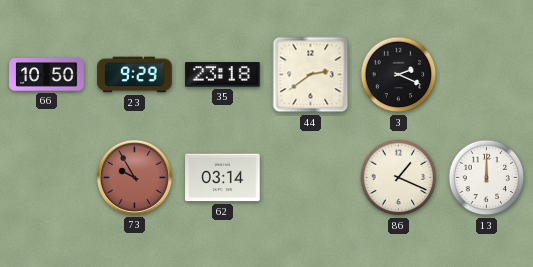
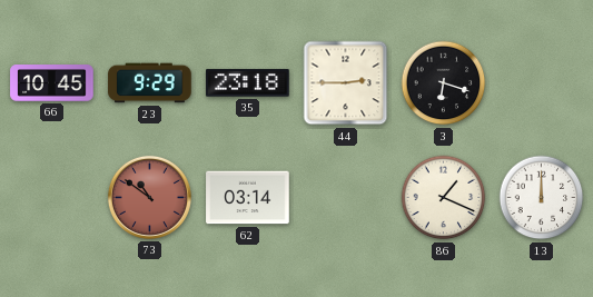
66: 10:50 -> 10:45 (52, 83)
44: 2:39 -> 2:45 (346, 83)
3: 2:19 -> 6:18 (444, 83)
73: 9:55 -> 10:51 (149, 197)
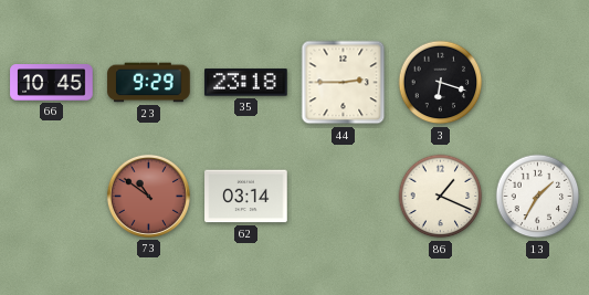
13: 12:00 -> 1:35 (538, 197)
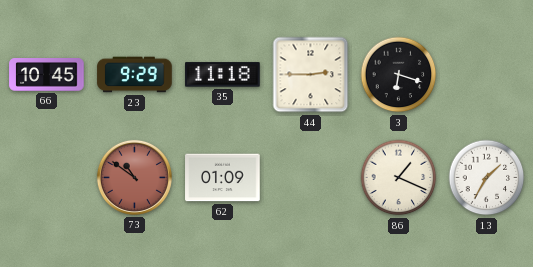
35: 23:18 -> 11:18 (223, 75)
62: 03:14 -> 01:09 (223, 178)
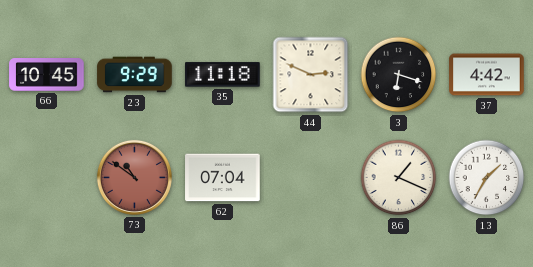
44: 2:45 -> 2:49 (311, 75)
37: none -> 4:42 (487, 75)
62: 01:09 -> 07:04 (223, 178)
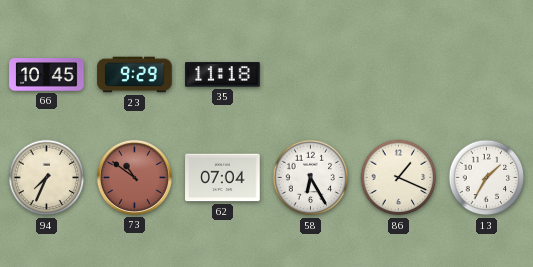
44: 2:49 -> none (311, 75)
3: 6:18 -> none (399, 75)
37: 4:42 -> none (487, 75)
94: none -> 7:34 (47, 178)
58: none -> 6:25 (311, 178)
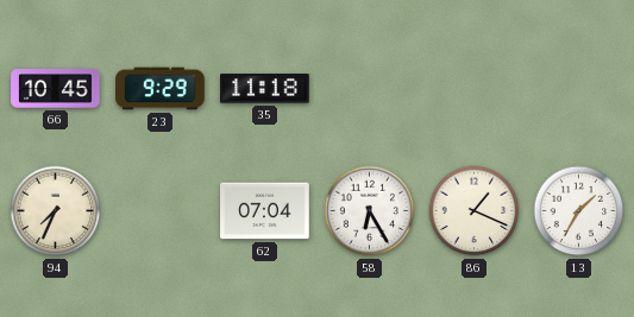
73: 10:51 -> none (134, 177)
